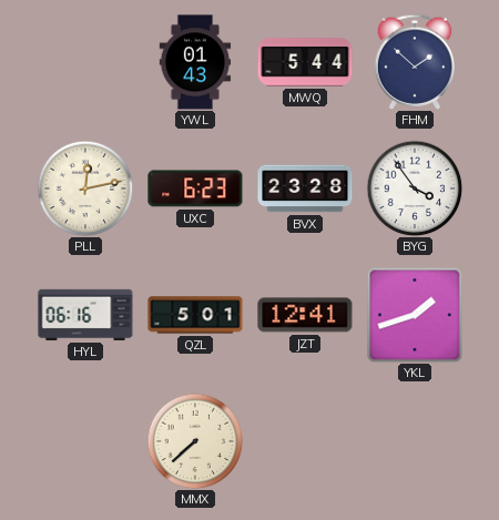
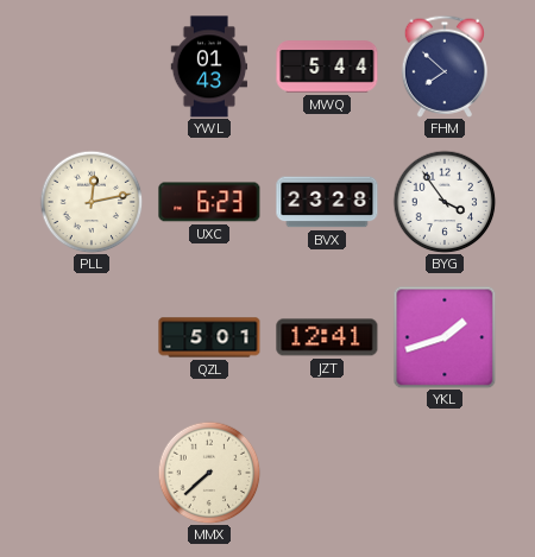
FHM: 1:52 -> 7:52 (443, 67)
HYL: 06:16 -> none (85, 315)
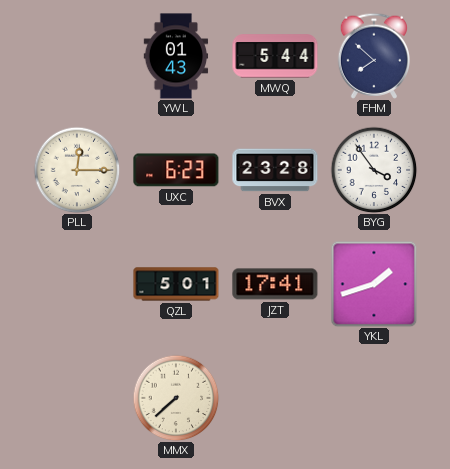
PLL: 12:13 -> 12:15 (77, 170)
JZT: 12:41 -> 17:41 (275, 284)
